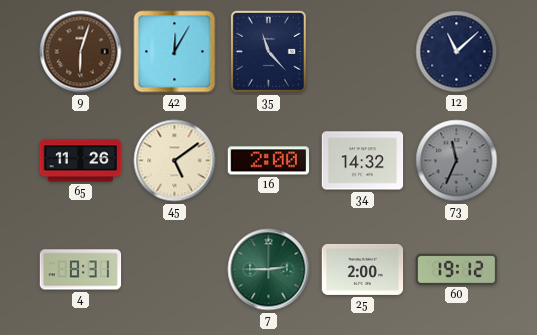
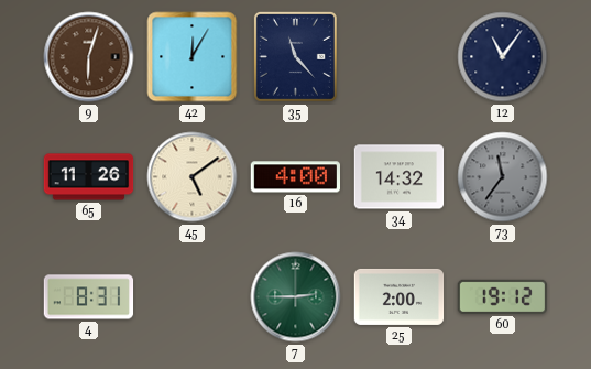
12: 11:08 -> 11:06 (503, 57)
16: 2:00 -> 4:00 (295, 177)
73: 11:34 -> 11:36 (503, 177)
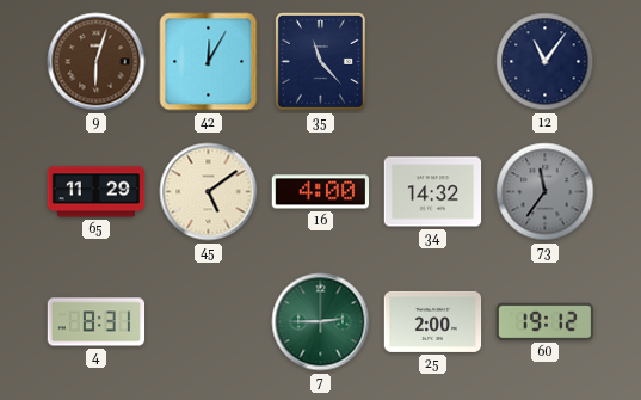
65: 11:26 -> 11:29 (97, 192)
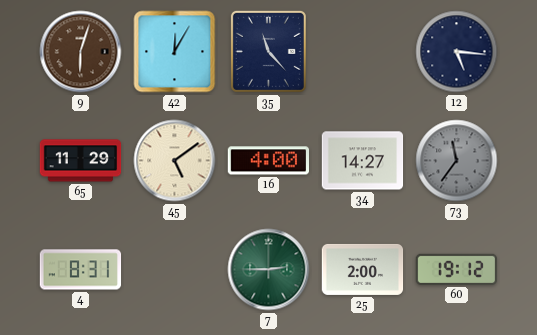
12: 11:06 -> 5:16 (457, 52)
34: 14:32 -> 14:27 (363, 161)
